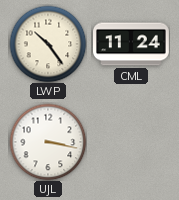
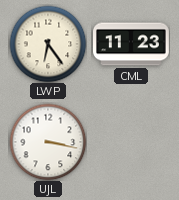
LWP: 10:24 -> 6:24 (48, 44)
CML: 11:24 -> 11:23 (132, 44)
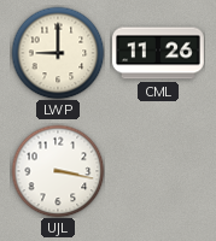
LWP: 6:24 -> 9:00 (58, 53)
CML: 11:23 -> 11:26 (159, 53)
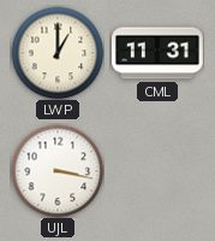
LWP: 9:00 -> 1:00 (58, 53)
CML: 11:26 -> 11:31 (159, 53)
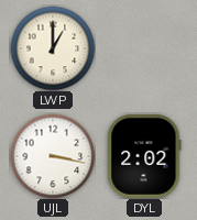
CML: 11:31 -> none (159, 53)
DYL: none -> 2:02 (144, 156)
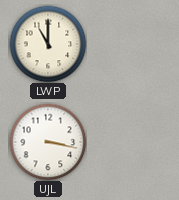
LWP: 1:00 -> 11:00 (48, 44)
DYL: 2:02 -> none (144, 156)
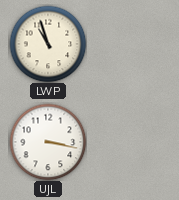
LWP: 11:00 -> 10:57 (48, 44)
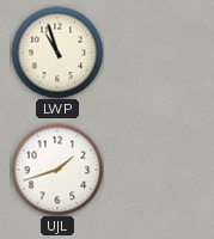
UJL: 3:17 -> 1:42 (57, 170)
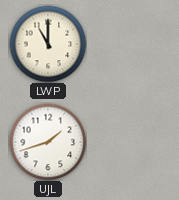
LWP: 10:57 -> 11:00 (48, 44)
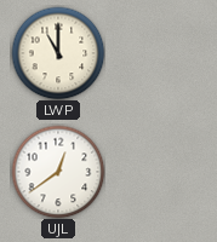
UJL: 1:42 -> 12:39 (58, 172)
